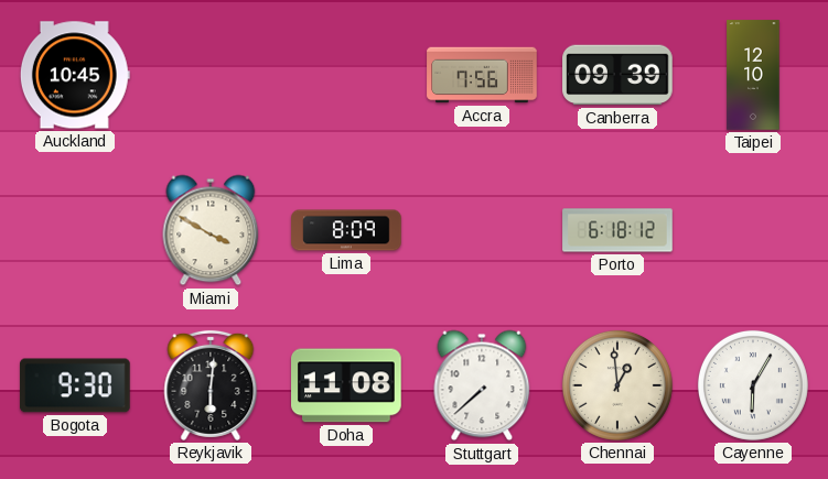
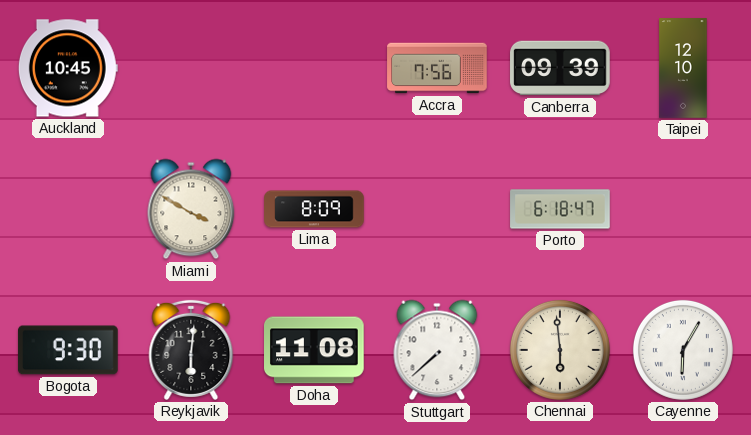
Porto: 6:18:12 -> 6:18:47 (560, 209)
Chennai: 12:59 -> 5:59 (560, 350)
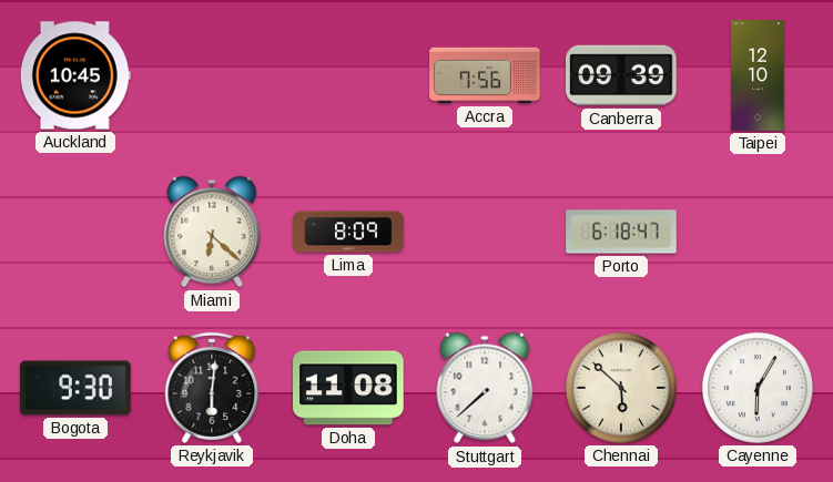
Miami: 3:50 -> 6:22 (212, 232)
Chennai: 5:59 -> 5:52 (621, 388)
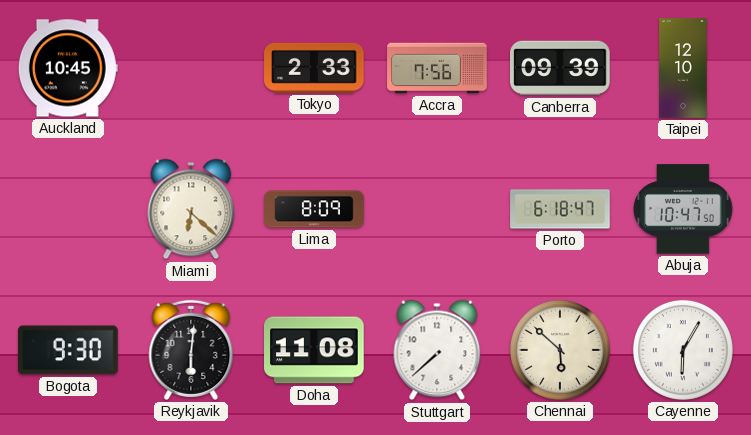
Tokyo: none -> 2:33 (314, 68)
Abuja: none -> 10:47 (683, 209)
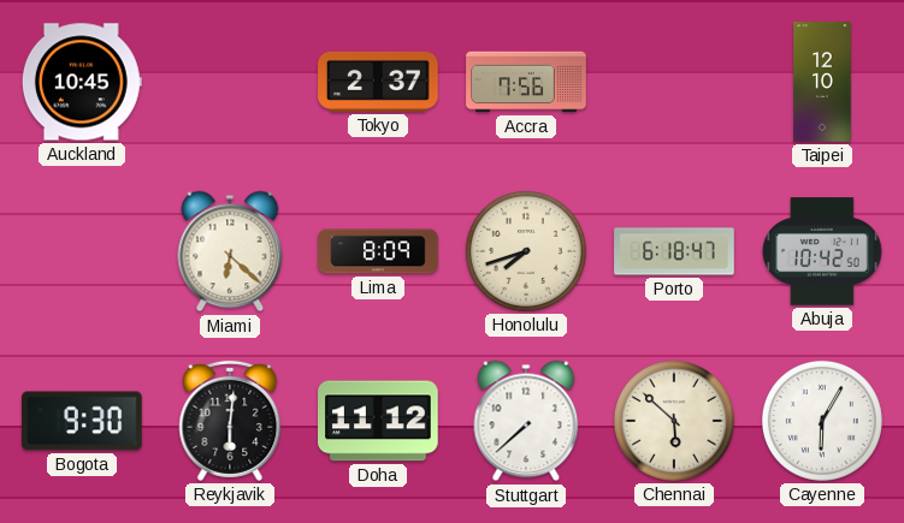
Tokyo: 2:33 -> 2:37 (378, 82)
Canberra: 09:39 -> none (560, 68)
Honolulu: none -> 7:42 (526, 251)
Abuja: 10:47 -> 10:42 (822, 251)
Doha: 11:08 -> 11:12 (378, 421)
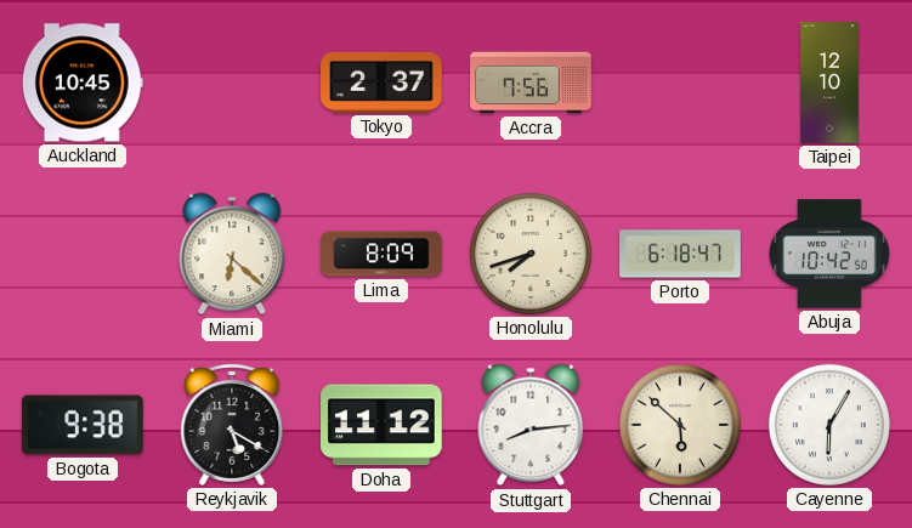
Bogota: 9:30 -> 9:38 (83, 425)
Reykjavik: 6:01 -> 5:20 (232, 425)
Stuttgart: 7:38 -> 8:14 (531, 425)
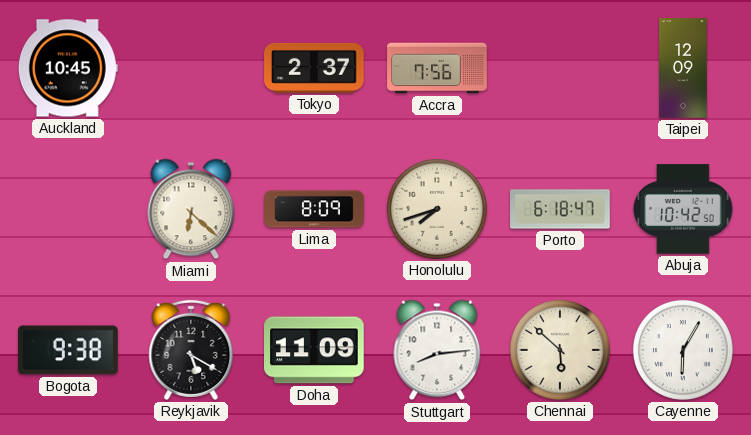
Taipei: 12:10 -> 12:09 (683, 68)
Doha: 11:12 -> 11:09 (314, 350)
